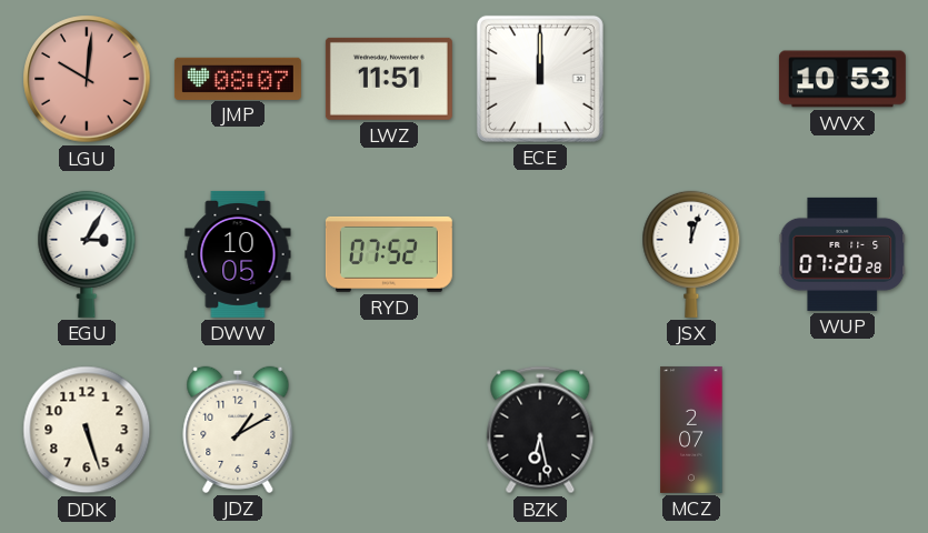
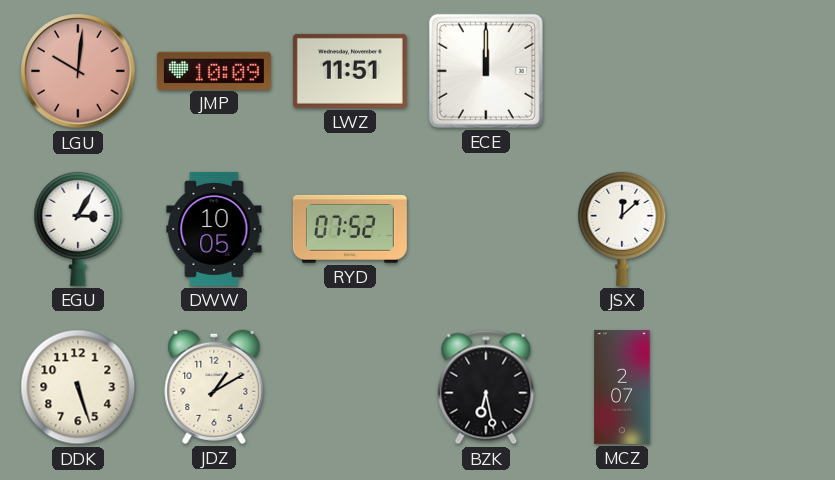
JMP: 08:07 -> 10:09 (214, 70)
WVX: 10:53 -> none (842, 79)
JSX: 12:03 -> 12:08 (622, 229)
WUP: 07:20 -> none (842, 254)
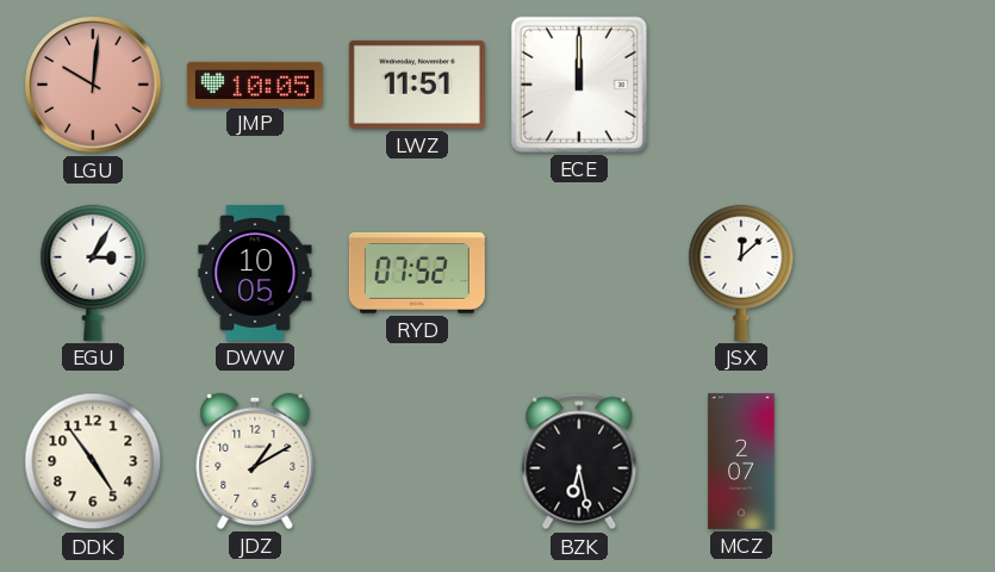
JMP: 10:09 -> 10:05 (255, 83)
DDK: 5:27 -> 4:54 (93, 461)
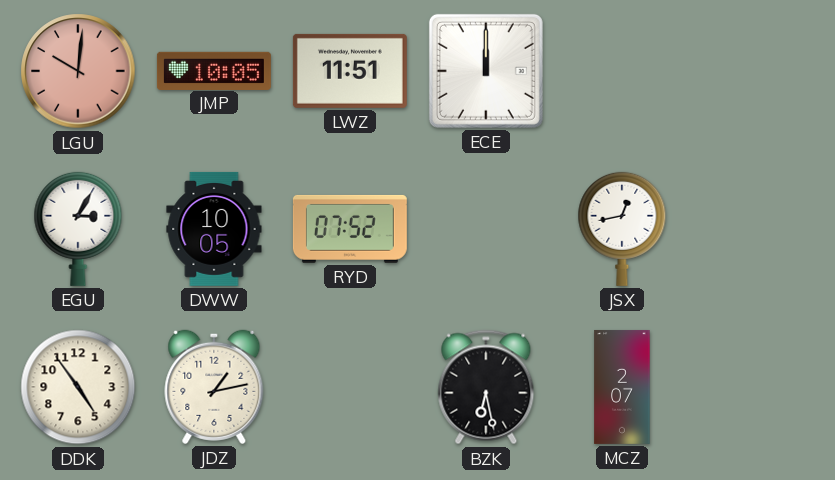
JSX: 12:08 -> 12:43 (622, 229)
JDZ: 1:10 -> 1:13 (214, 387)
